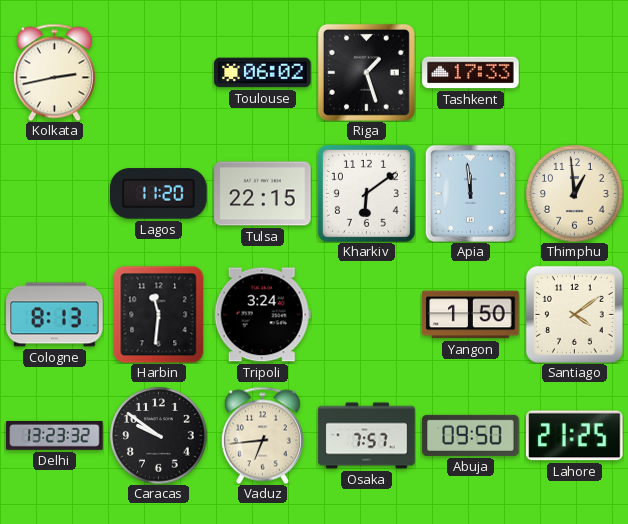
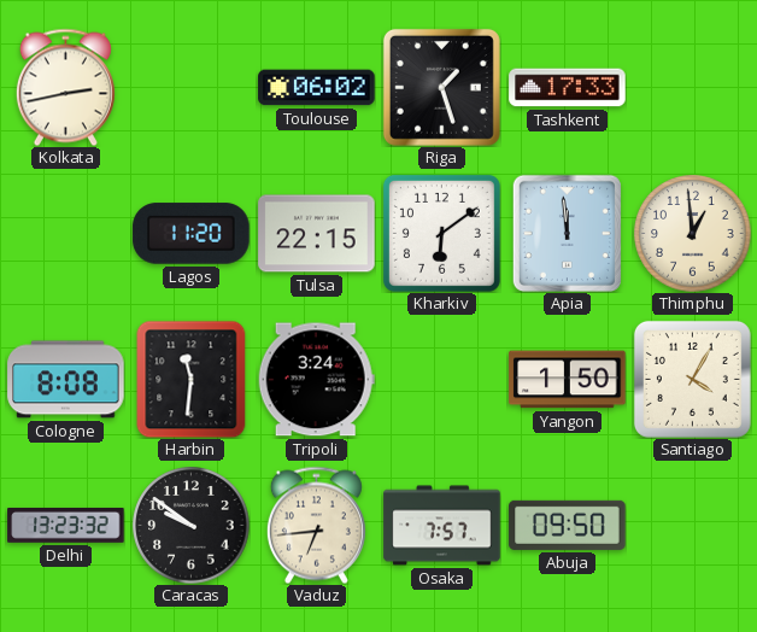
Cologne: 8:13 -> 8:08 (66, 380)
Santiago: 4:09 -> 4:05 (692, 379)
Lahore: 21:25 -> none (575, 436)
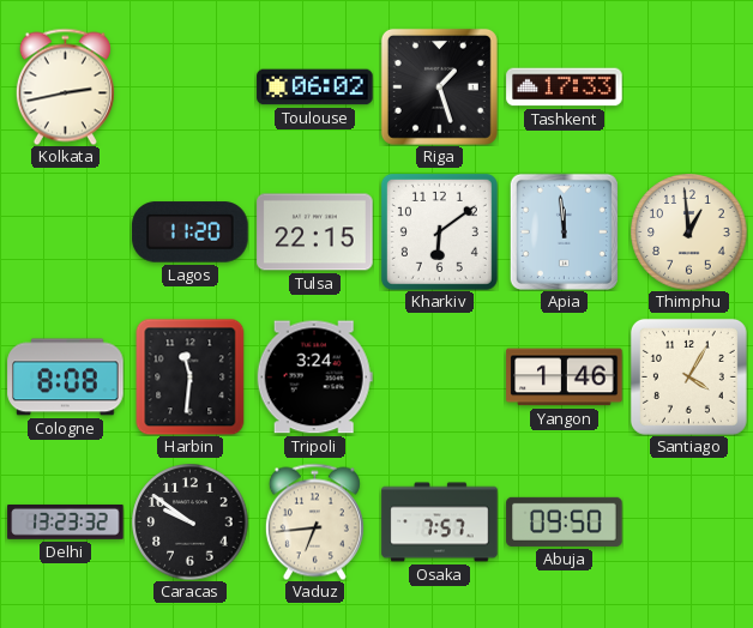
Yangon: 1:50 -> 1:46 (565, 378)
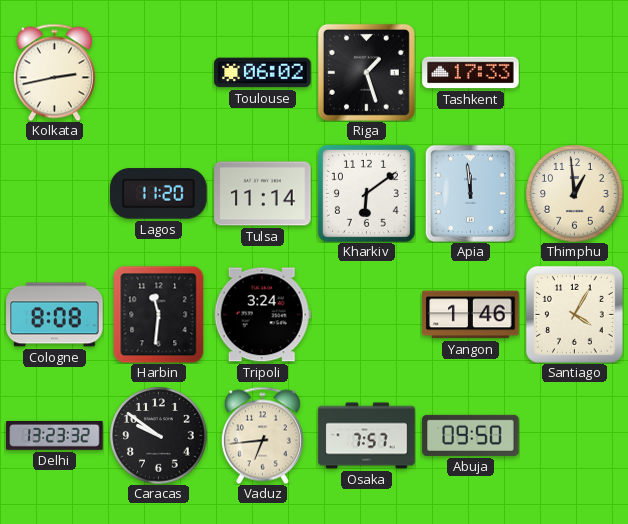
Tulsa: 22:15 -> 11:14 (263, 194)
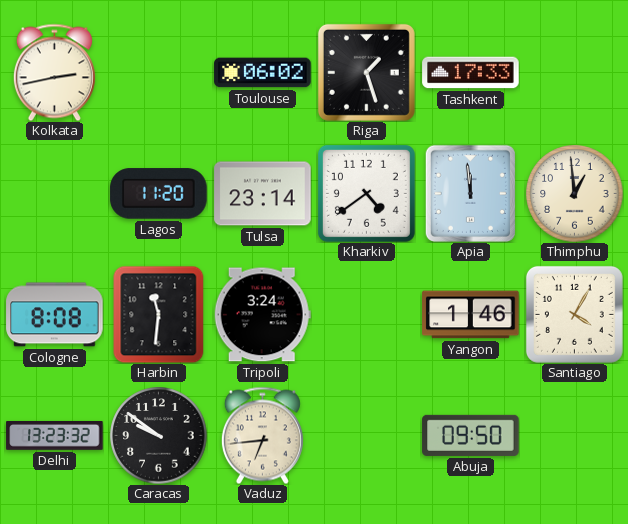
Tulsa: 11:14 -> 23:14 (263, 194)
Kharkiv: 6:09 -> 4:39 (366, 193)
Osaka: 7:57 -> none (367, 436)
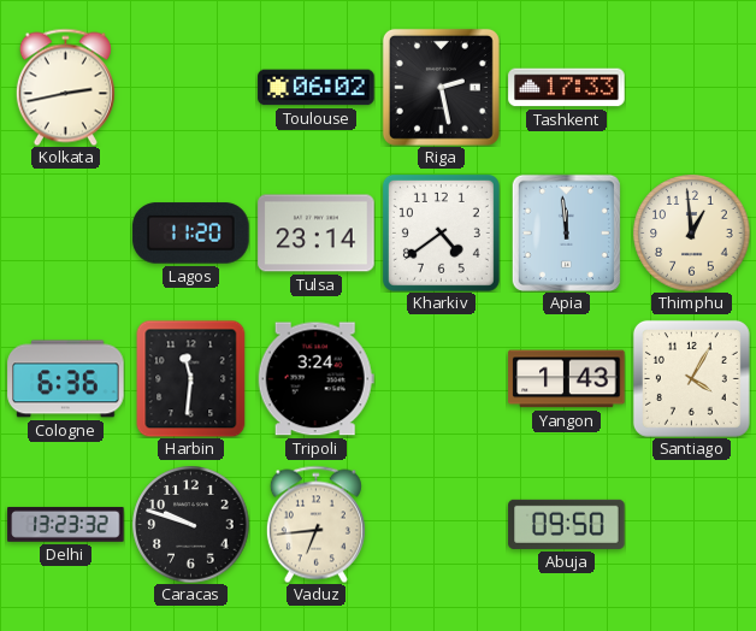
Riga: 1:27 -> 2:28 (441, 87)
Cologne: 8:08 -> 6:36 (66, 379)
Yangon: 1:46 -> 1:43 (567, 379)
Caracas: 9:51 -> 9:48 (191, 525)
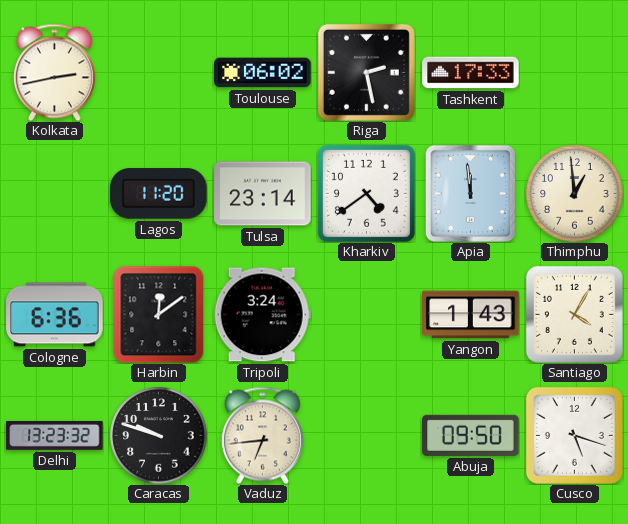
Harbin: 11:31 -> 12:09 (159, 314)
Cusco: none -> 5:18 (574, 435)
